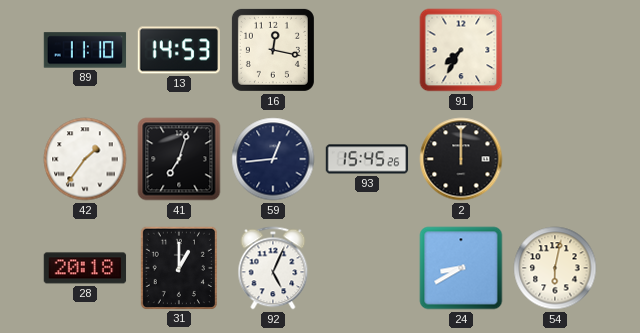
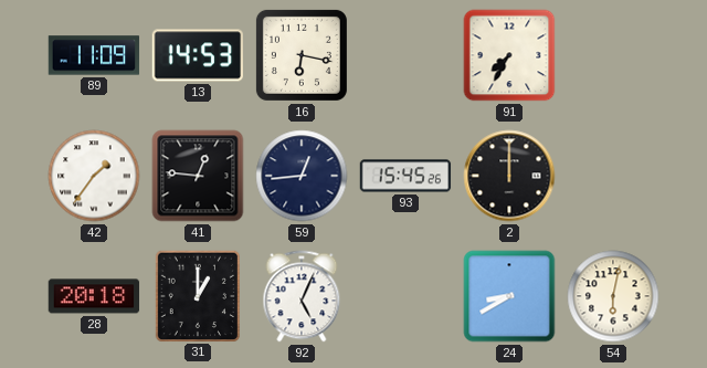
89: 11:10 -> 11:09 (94, 55)
16: 12:17 -> 6:17 (302, 55)
41: 7:03 -> 12:46 (198, 176)
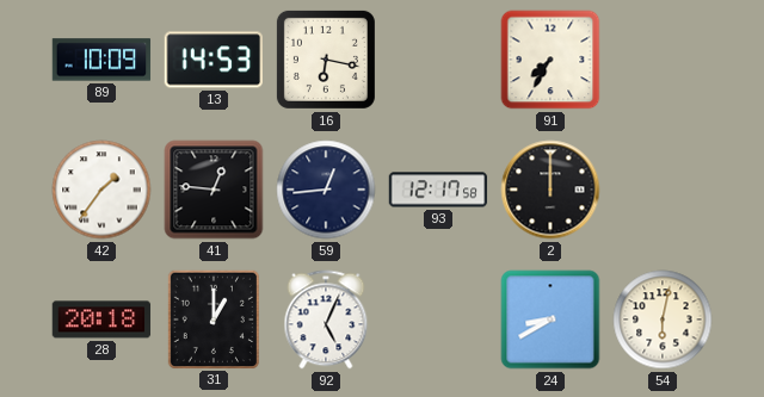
89: 11:09 -> 10:09 (101, 60)
93: 15:45 -> 12:17 (438, 190)
